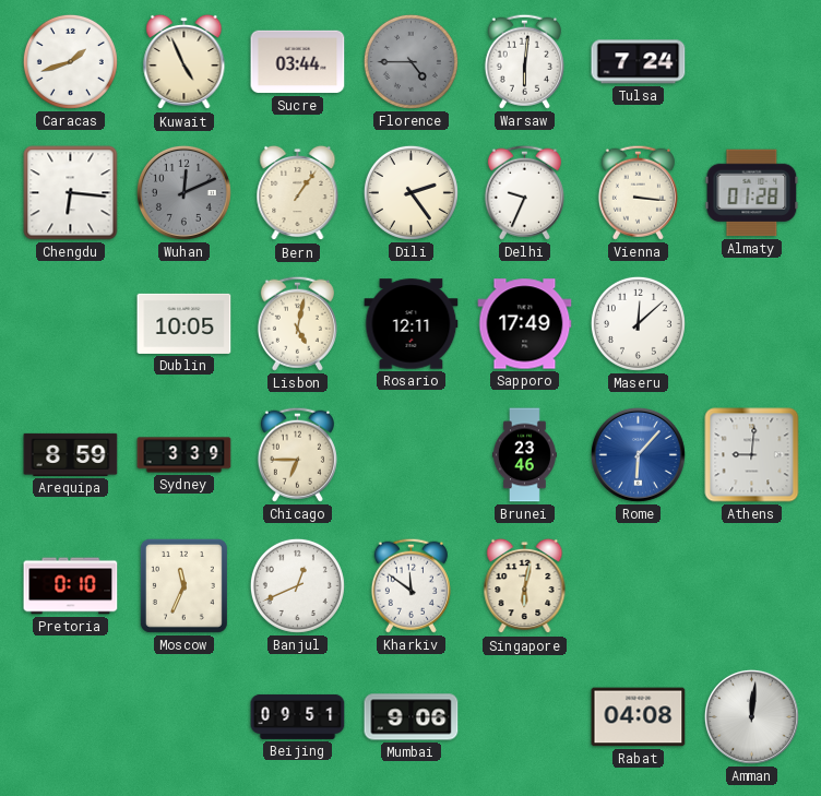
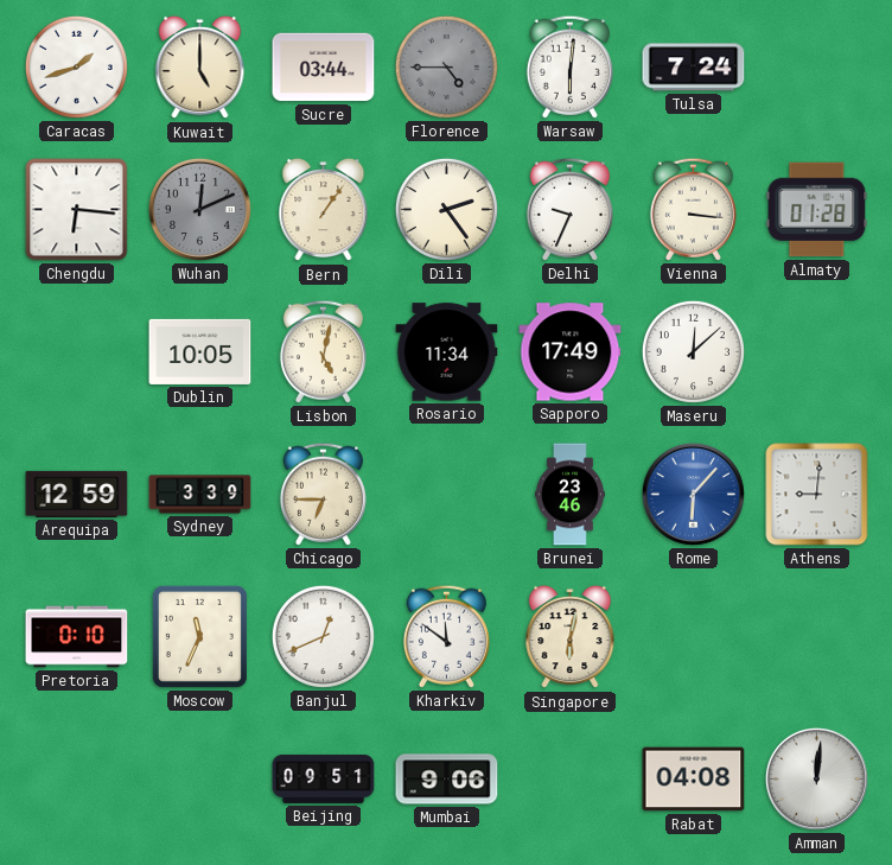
Kuwait: 4:56 -> 5:00 (200, 68)
Rosario: 12:11 -> 11:34 (447, 352)
Arequipa: 8:59 -> 12:59 (77, 494)
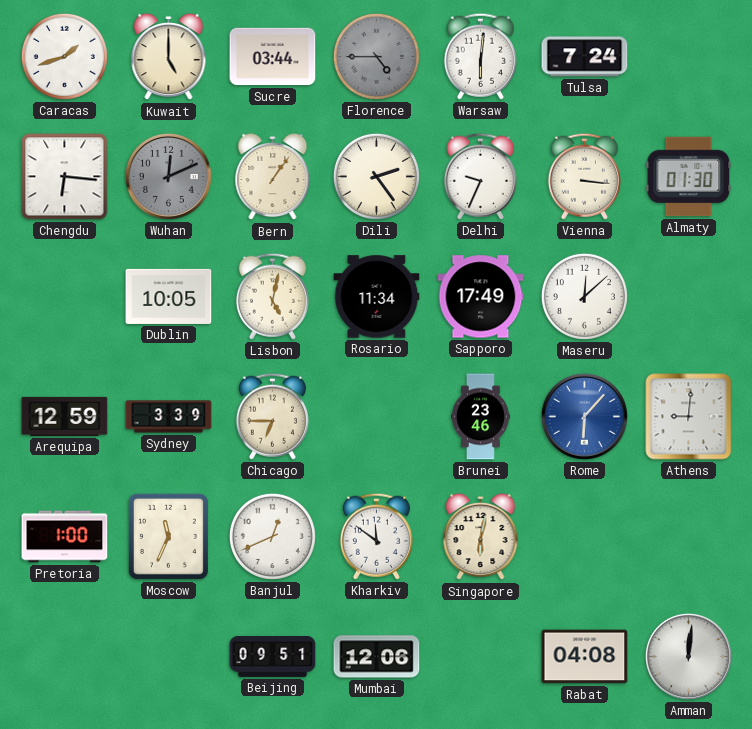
Almaty: 01:28 -> 01:30 (689, 177)
Pretoria: 0:10 -> 1:00 (65, 537)
Mumbai: 9:06 -> 12:06 (377, 657)
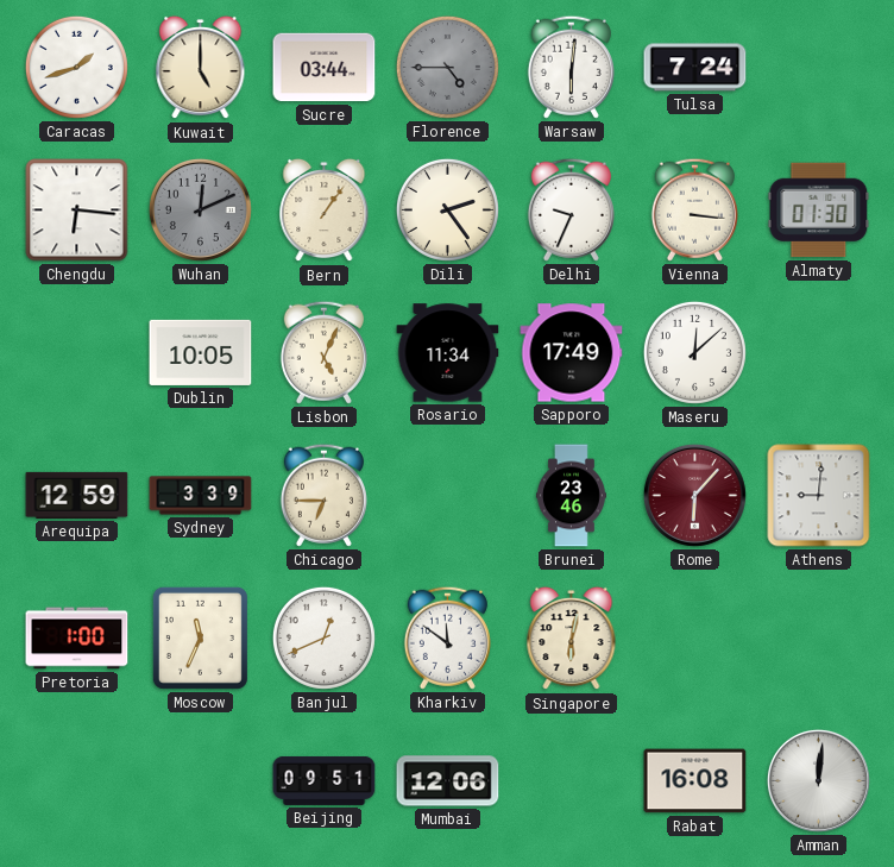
Lisbon: 5:02 -> 5:04 (323, 352)
Rome dial: blue -> burgundy (694, 495)
Rabat: 04:08 -> 16:08 (695, 781)
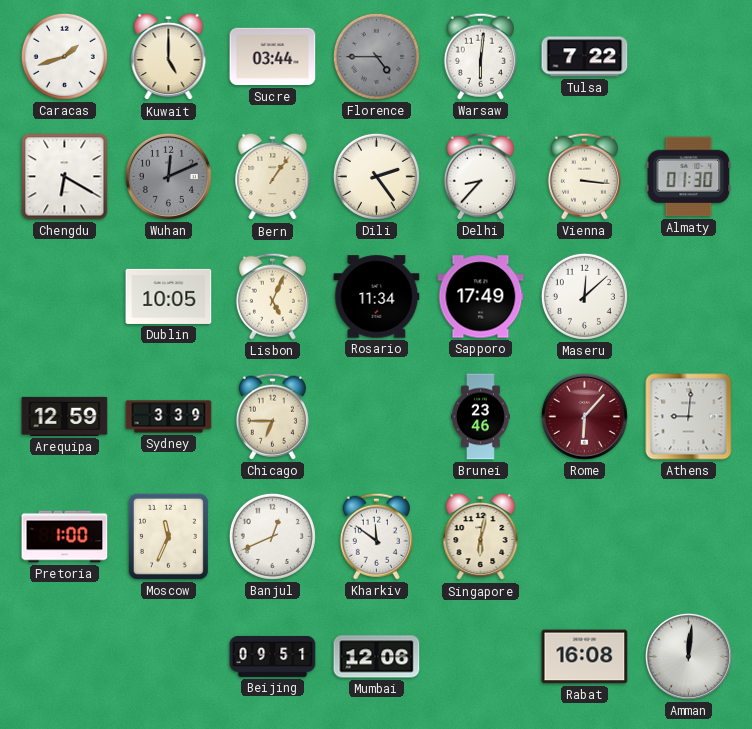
Tulsa: 7:24 -> 7:22 (585, 57)
Chengdu: 6:16 -> 6:20 (65, 177)
Delhi: 9:34 -> 8:37 (480, 176)
